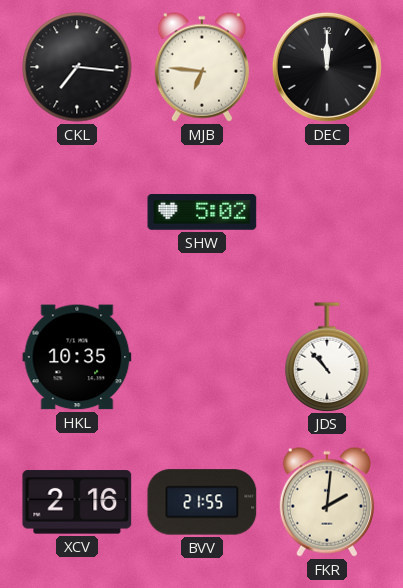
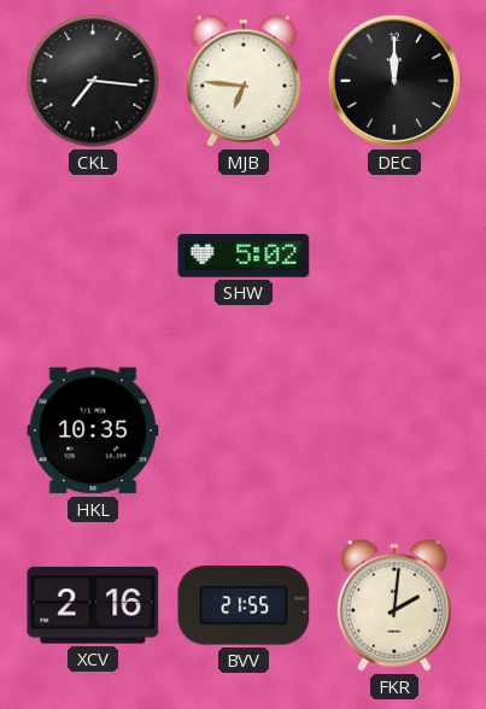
JDS: 10:53 -> none (327, 357)
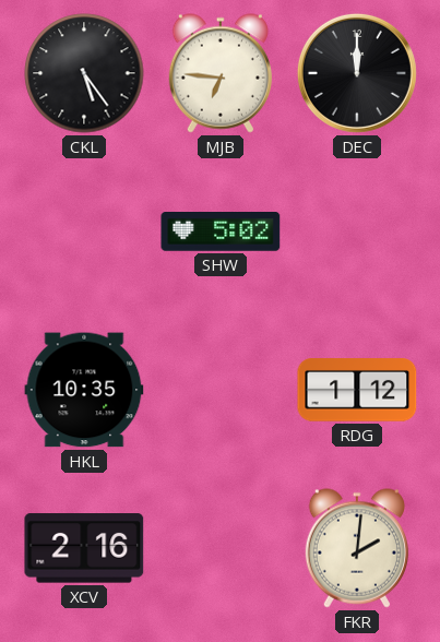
CKL: 7:16 -> 5:24 (84, 73)
RDG: none -> 1:12 (357, 390)
BVV: 21:55 -> none (244, 605)
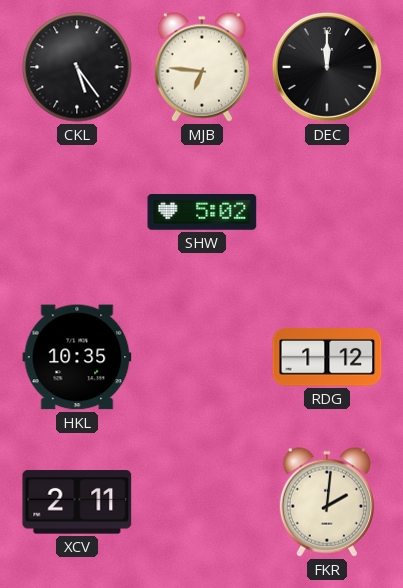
XCV: 2:16 -> 2:11 (77, 502)
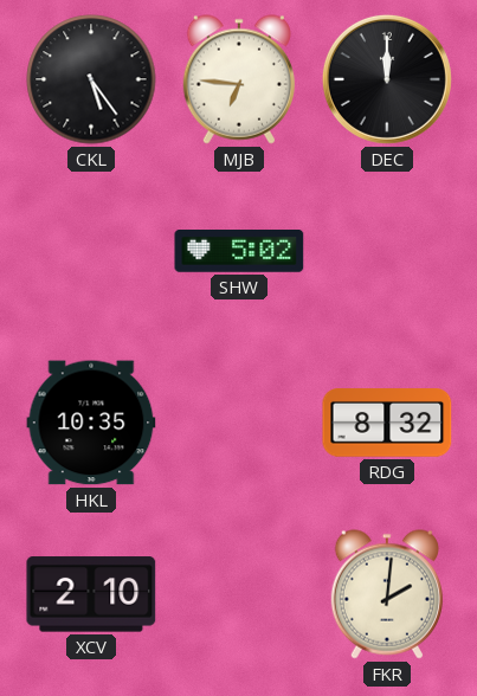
RDG: 1:12 -> 8:32 (387, 423)
XCV: 2:11 -> 2:10 (91, 594)
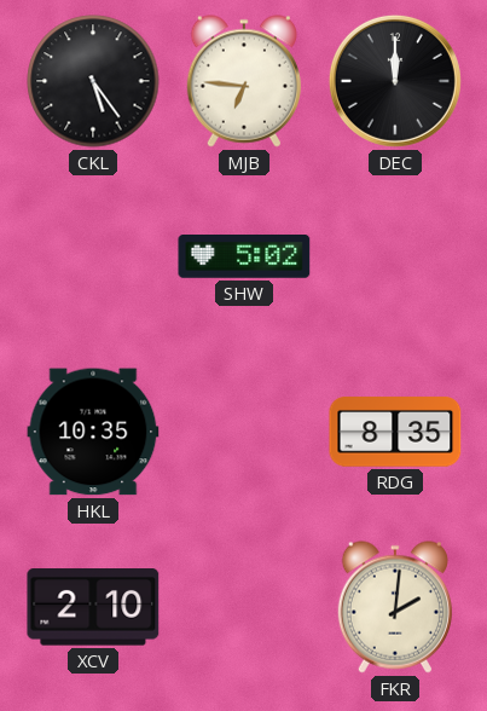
RDG: 8:32 -> 8:35 (395, 432)
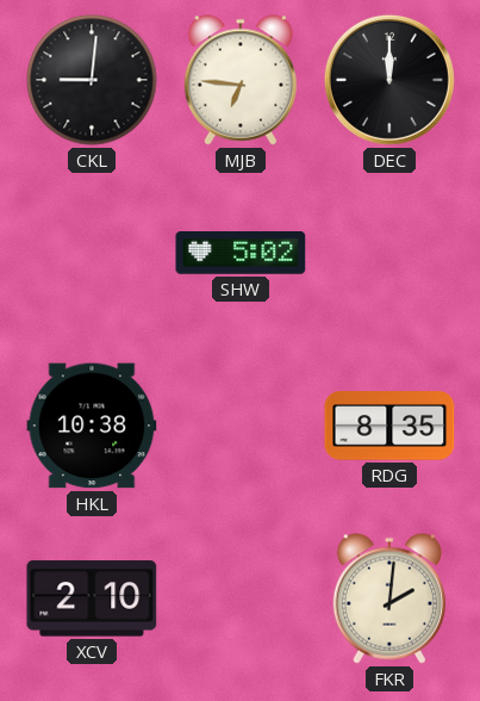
CKL: 5:24 -> 9:01 (92, 80)
HKL: 10:35 -> 10:38 (92, 426)
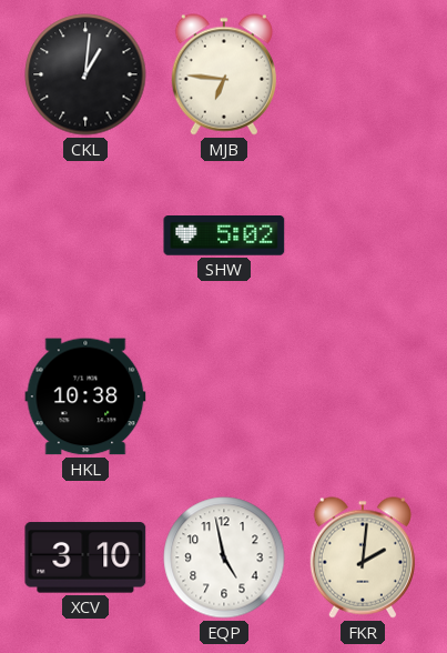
CKL: 9:01 -> 1:01 (85, 74)
DEC: 12:00 -> none (389, 80)
RDG: 8:35 -> none (389, 426)
XCV: 2:10 -> 3:10 (85, 557)
EQP: none -> 4:58 (224, 557)
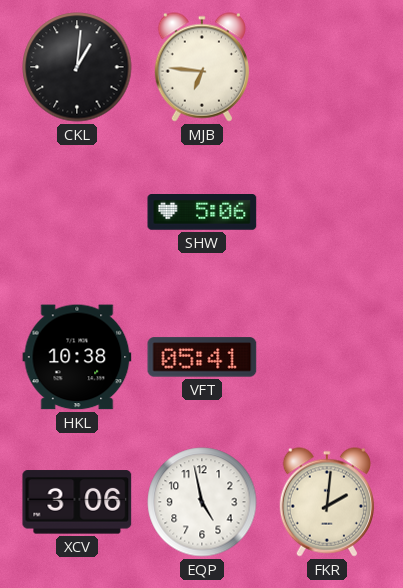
SHW: 5:02 -> 5:06 (202, 213)
VFT: none -> 05:41 (202, 357)
XCV: 3:10 -> 3:06 (77, 502)
